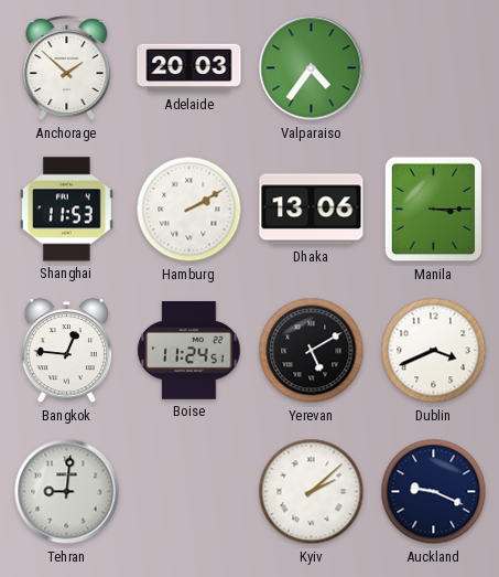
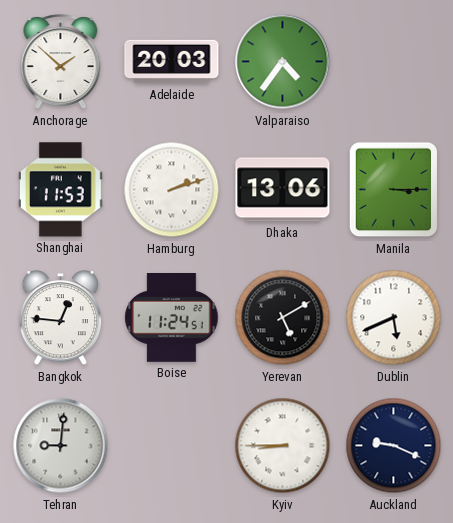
Hamburg: 2:10 -> 2:12 (172, 190)
Dublin: 3:41 -> 5:41 (394, 318)
Kyiv: 2:08 -> 8:45 (283, 446)
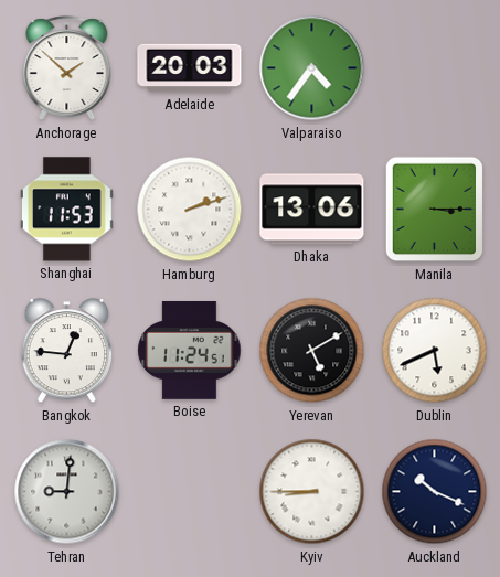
Auckland: 9:19 -> 10:19 (435, 492)
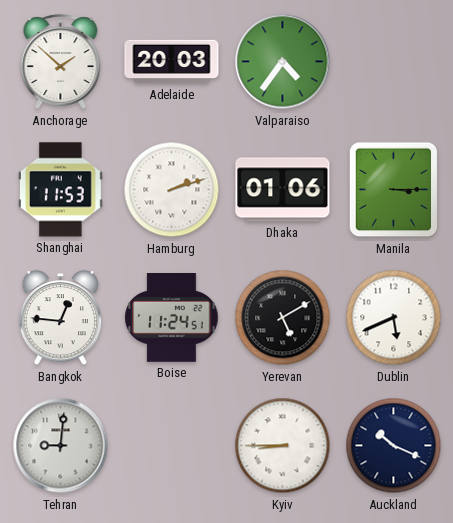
Dhaka: 13:06 -> 01:06 (283, 190)
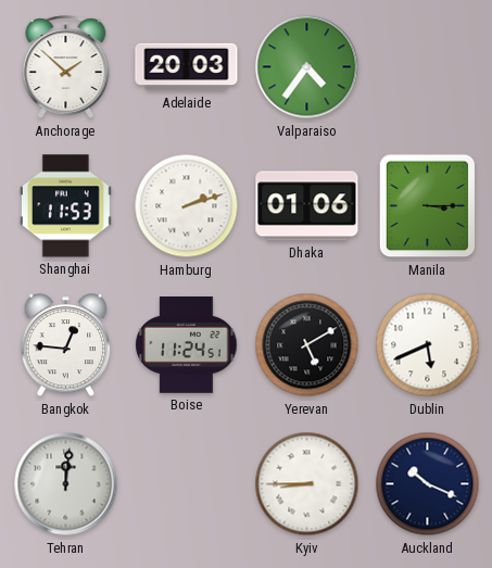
Tehran: 9:01 -> 12:01 (66, 484)
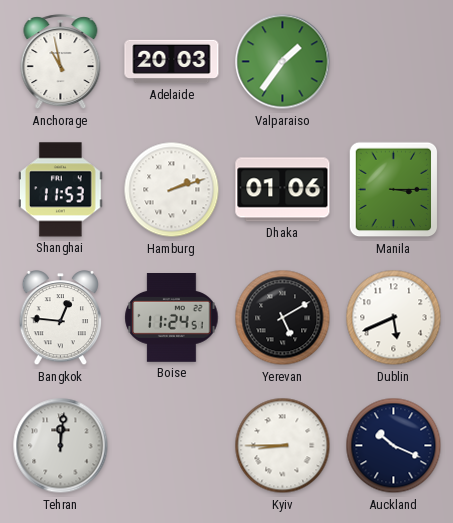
Anchorage: 1:52 -> 10:58 (61, 62)
Valparaiso: 4:36 -> 1:36 (283, 62)
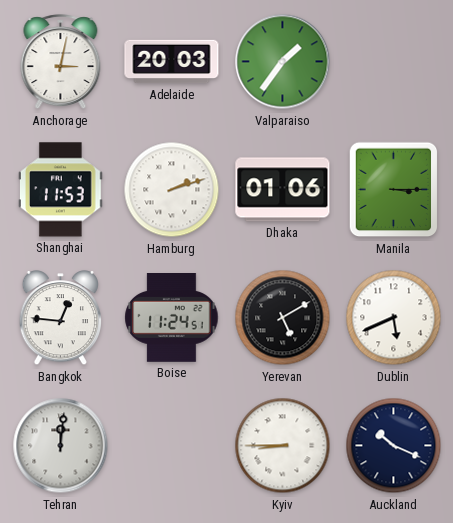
Anchorage: 10:58 -> 3:02 (61, 62)
